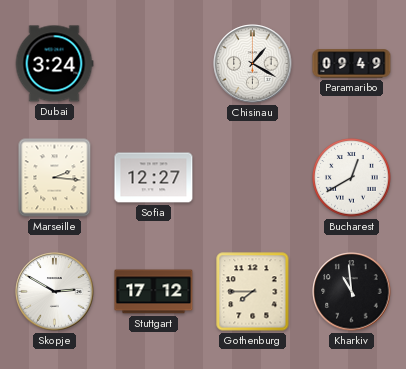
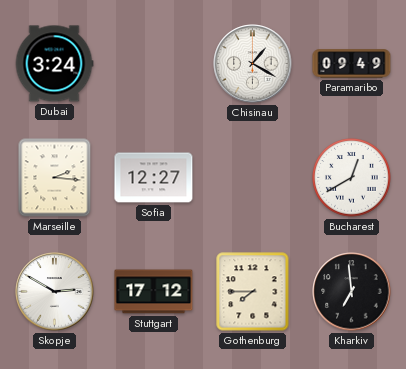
Kharkiv: 10:59 -> 6:59 (352, 292)
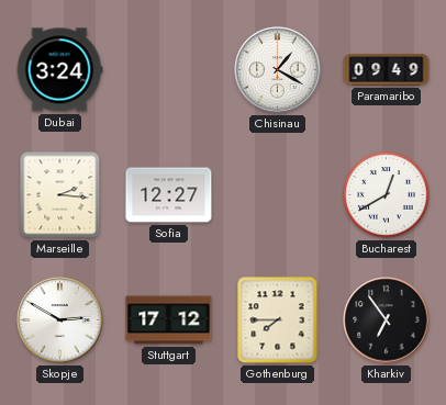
Kharkiv: 6:59 -> 6:54 (387, 320)
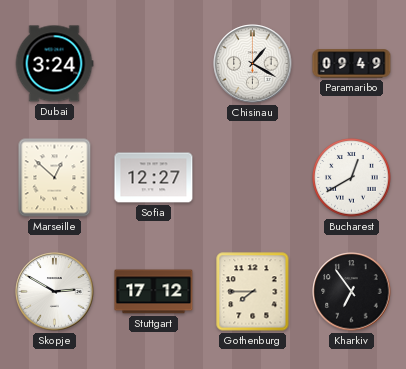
Marseille: 2:16 -> 12:52 (55, 178)
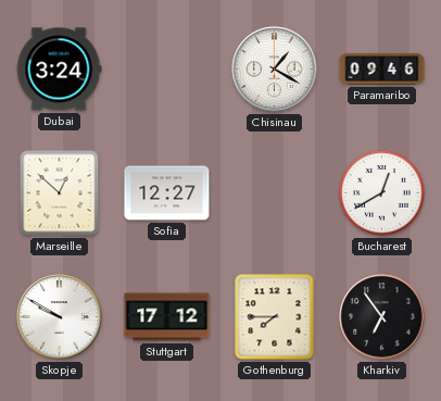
Paramaribo: 09:49 -> 09:46 (382, 70)
Skopje: 2:50 -> 9:50 (60, 317)
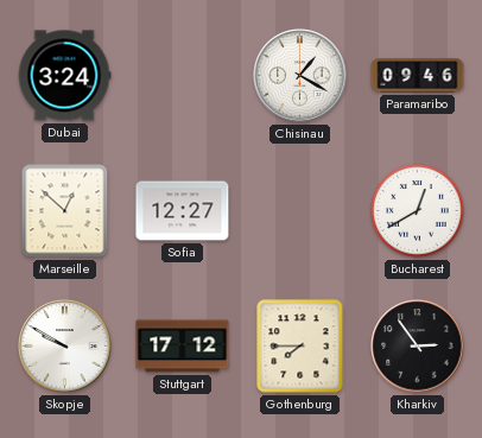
Kharkiv: 6:54 -> 2:54 (418, 347)
